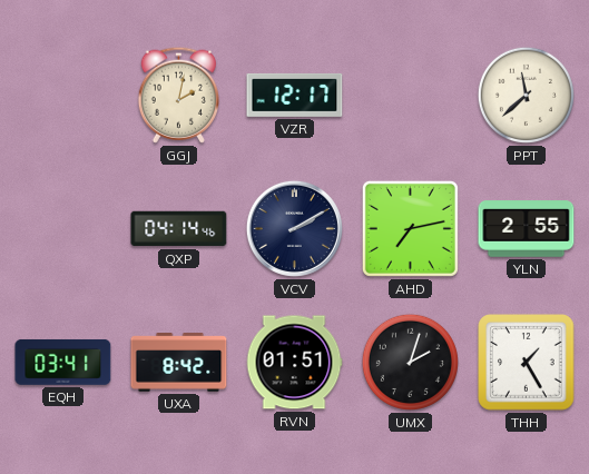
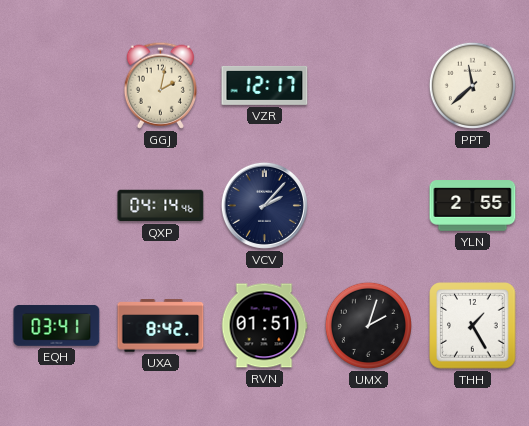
VCV: 2:10 -> 2:07 (264, 205)
AHD: 7:13 -> none (410, 228)
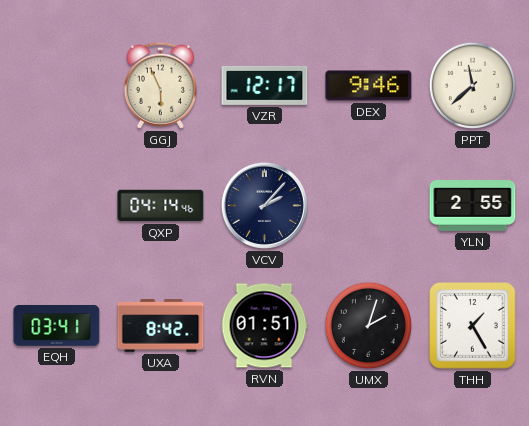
GGJ: 2:02 -> 5:56 (160, 85)
DEX: none -> 9:46 (369, 86)
